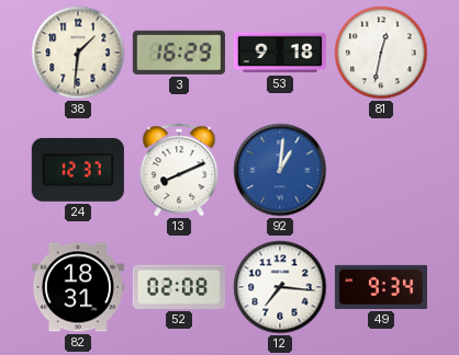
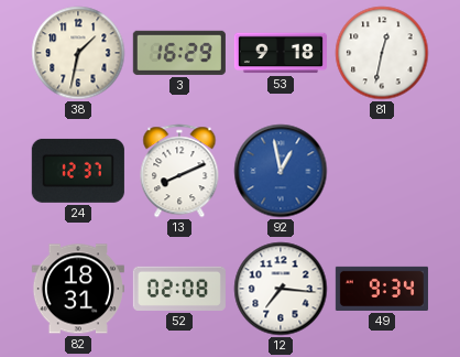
38: 1:31 -> 1:32 (78, 53)
92: 1:01 -> 12:58 (281, 171)
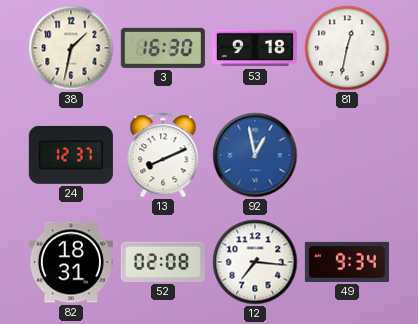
3: 16:29 -> 16:30 (163, 48)
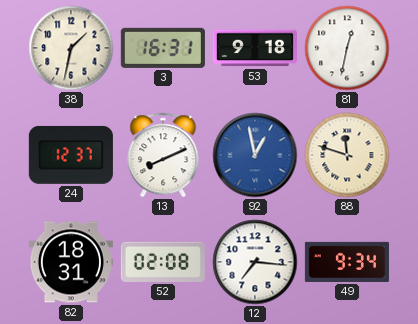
3: 16:30 -> 16:31 (163, 48)
88: none -> 11:48 (347, 155)
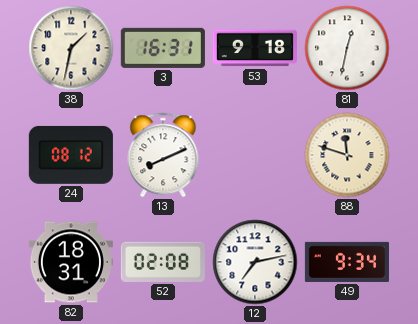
24: 12:37 -> 08:12 (71, 155)
92: 12:58 -> none (255, 155)
12: 7:16 -> 7:13 (255, 262)
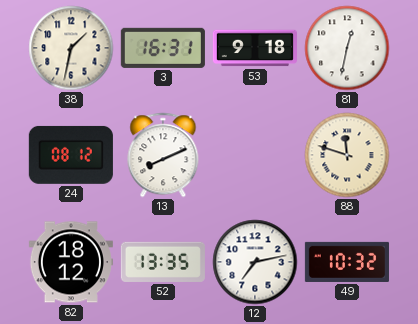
82: 18:31 -> 18:12 (71, 262)
52: 02:08 -> 13:35 (163, 262)
49: 9:34 -> 10:32 (347, 262)
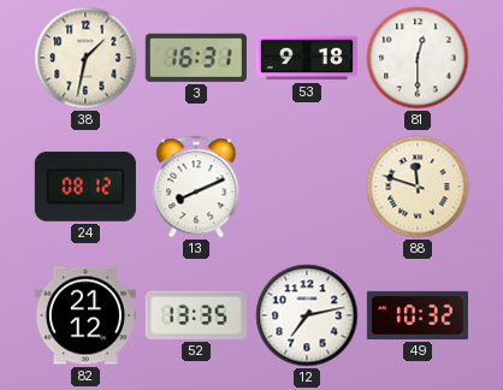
81: 12:32 -> 12:30 (418, 58)
82: 18:12 -> 21:12 (85, 315)
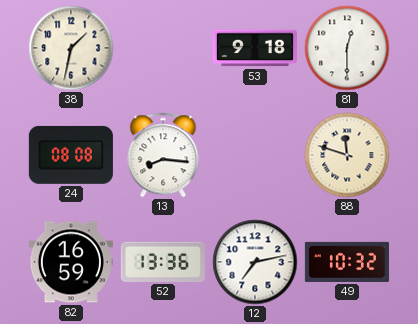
3: 16:31 -> none (196, 58)
24: 08:12 -> 08:08 (71, 155)
13: 8:11 -> 8:16 (163, 155)
82: 21:12 -> 16:59 (71, 262)
52: 13:35 -> 13:36 (163, 262)
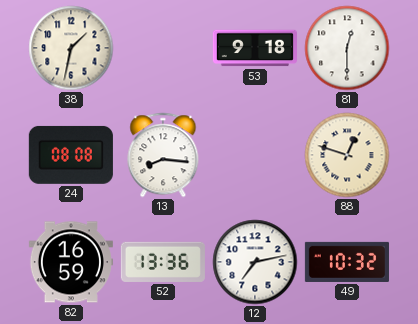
88: 11:48 -> 12:48 (347, 155)
